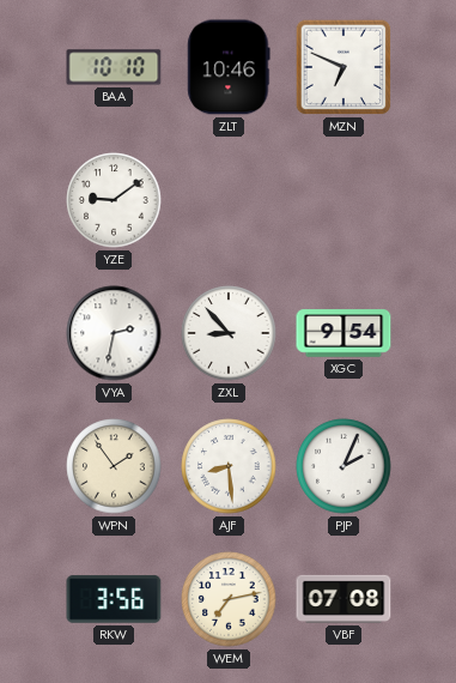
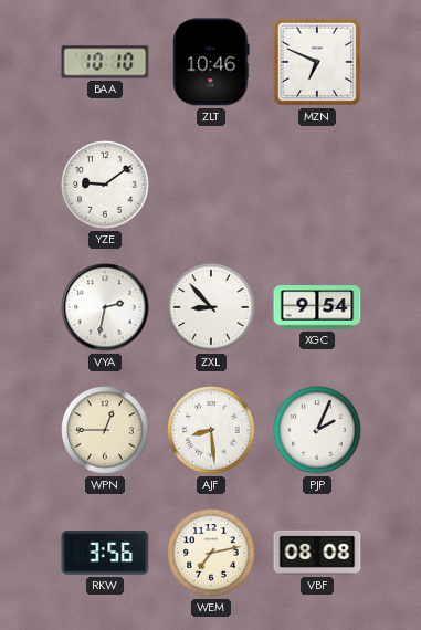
WPN: 1:54 -> 12:45 (105, 430)
VBF: 07:08 -> 08:08 (317, 553)
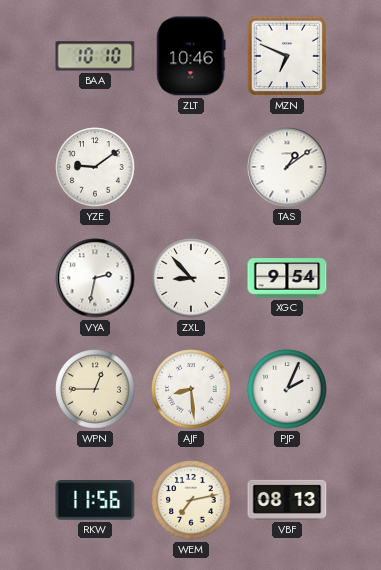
TAS: none -> 1:09 (287, 167)
RKW: 3:56 -> 11:56 (95, 500)
VBF: 08:08 -> 08:13 (287, 500)
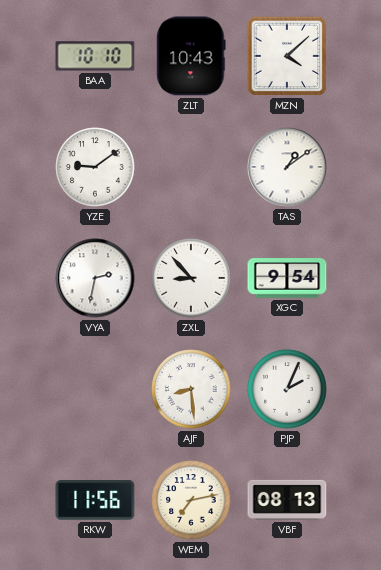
ZLT: 10:46 -> 10:43 (191, 56)
MZN: 6:49 -> 4:08 (287, 56)
WPN: 12:45 -> none (95, 389)
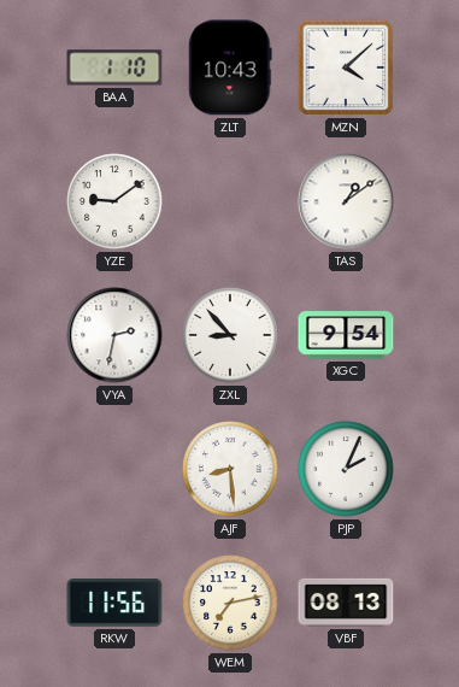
BAA: 10:10 -> 1:10 (114, 67)
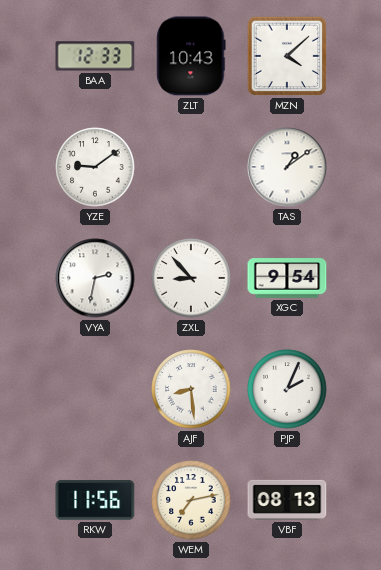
BAA: 1:10 -> 12:33 (95, 56)
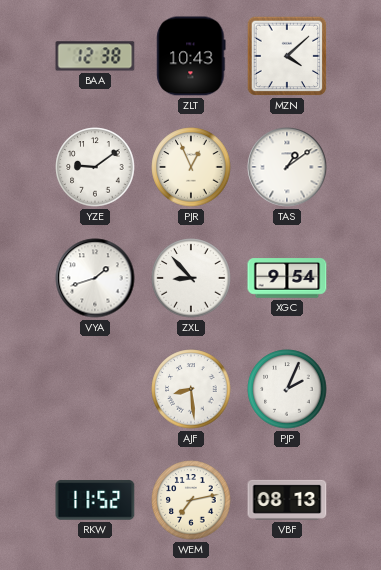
BAA: 12:33 -> 12:38 (95, 56)
PJR: none -> 12:56 (191, 167)
VYA: 2:32 -> 1:42 (95, 278)
RKW: 11:56 -> 11:52 (95, 500)
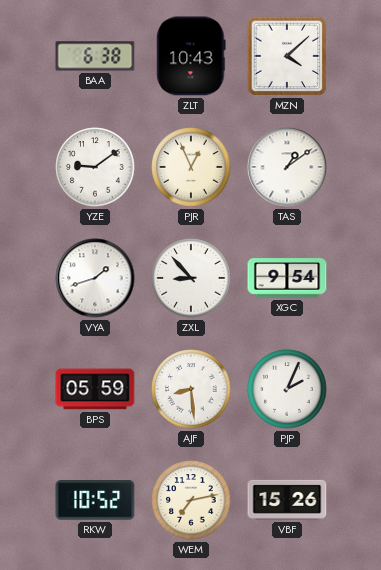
BAA: 12:38 -> 6:38 (95, 56)
BPS: none -> 05:59 (95, 389)
RKW: 11:52 -> 10:52 (95, 500)
VBF: 08:13 -> 15:26 (287, 500)
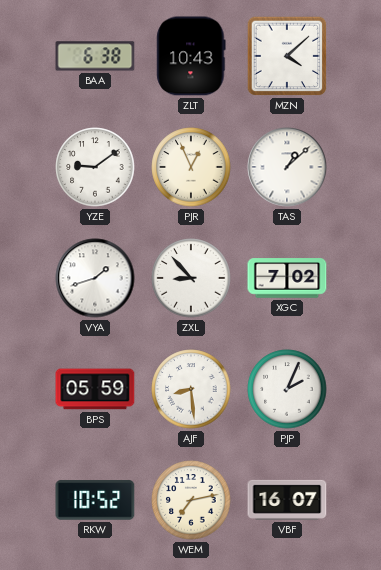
TAS: 1:09 -> 1:08 (287, 167)
XGC: 9:54 -> 7:02 (287, 278)
VBF: 15:26 -> 16:07 (287, 500)
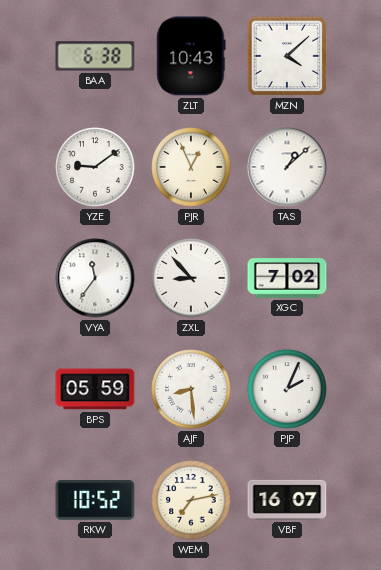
VYA: 1:42 -> 11:36 (95, 278)
